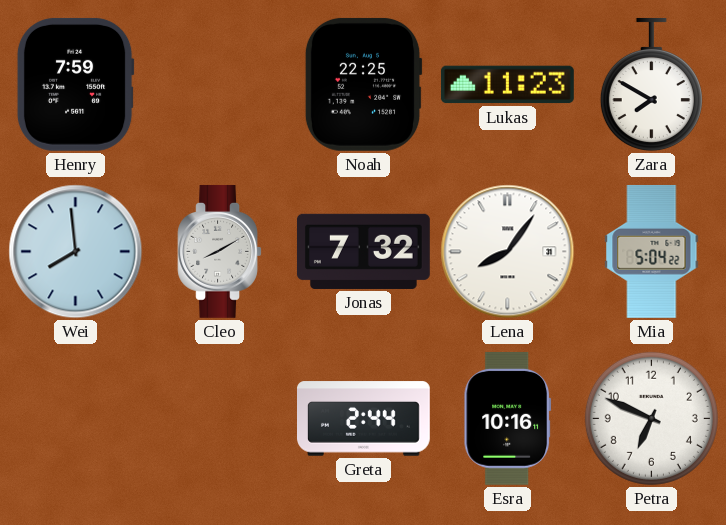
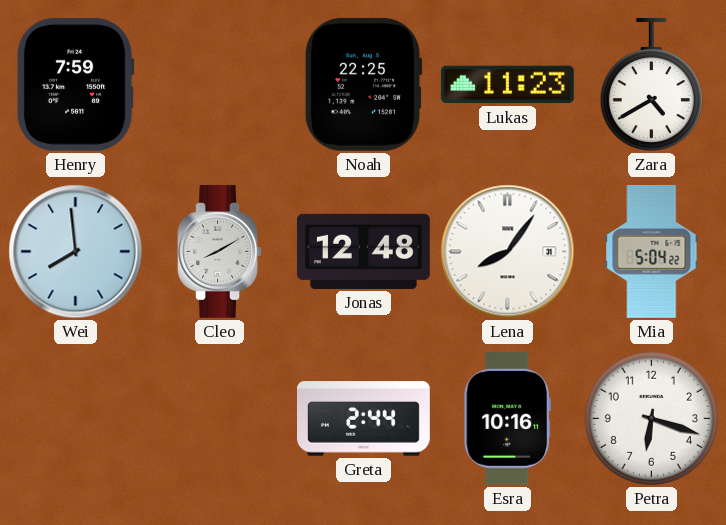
Zara: 7:50 -> 4:40 (651, 85)
Jonas: 7:32 -> 12:48 (363, 251)
Petra: 6:49 -> 6:18 (651, 418)
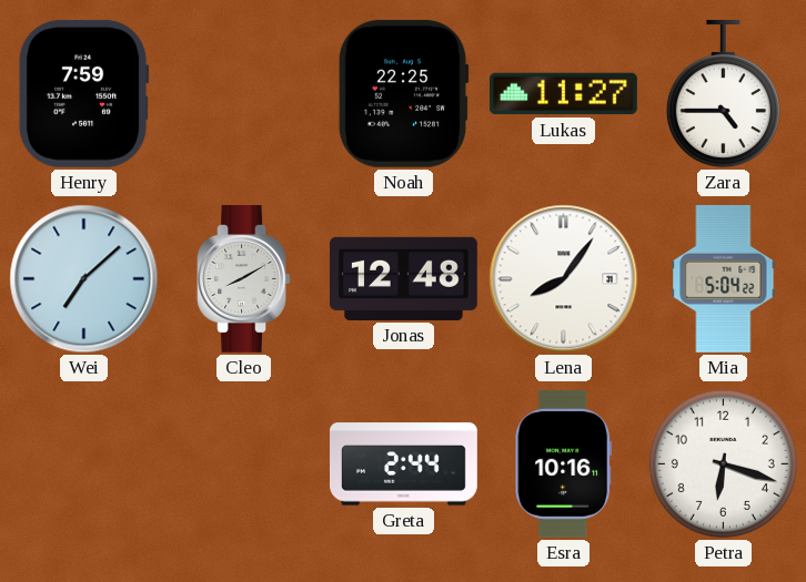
Lukas: 11:23 -> 11:27 (563, 94)
Zara: 4:40 -> 4:45 (723, 94)
Wei: 7:59 -> 7:08 (84, 279)
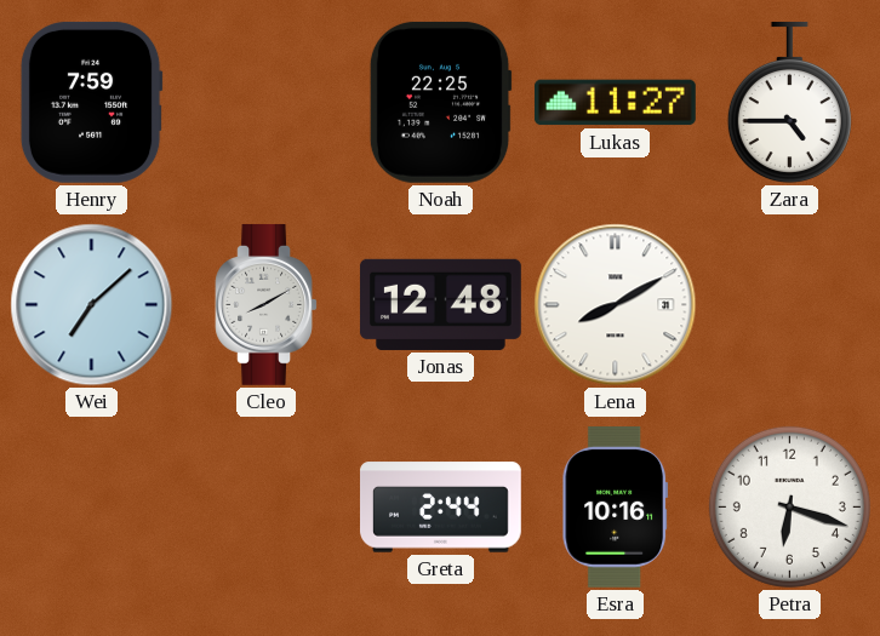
Lena: 8:06 -> 8:10 (616, 305)
Mia: 5:04 -> none (724, 278)
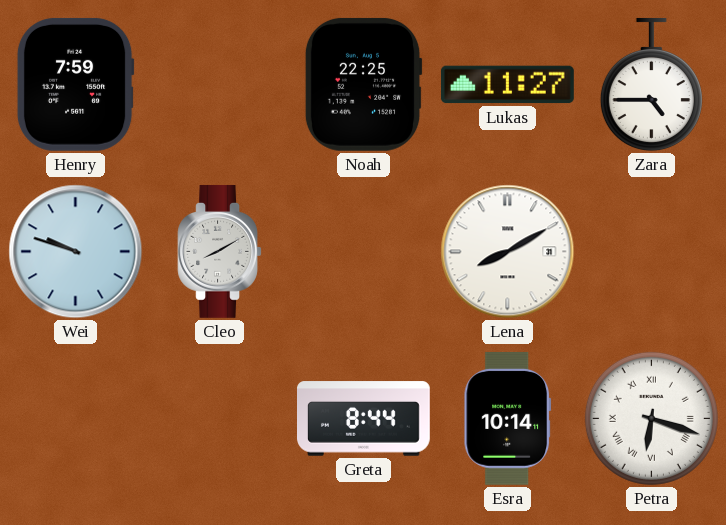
Wei: 7:08 -> 9:48 (76, 252)
Jonas: 12:48 -> none (440, 304)
Greta: 2:44 -> 8:44 (364, 419)
Esra: 10:16 -> 10:14 (508, 418)
Petra numerals: Arabic -> Roman (651, 418)
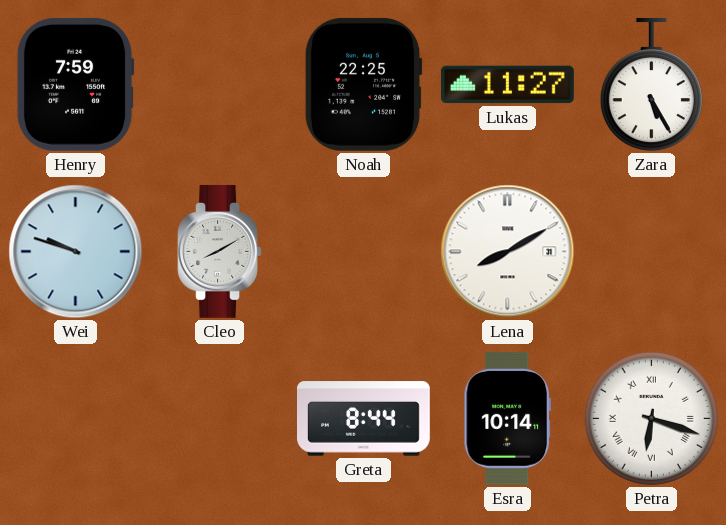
Zara: 4:45 -> 5:25 (651, 85)
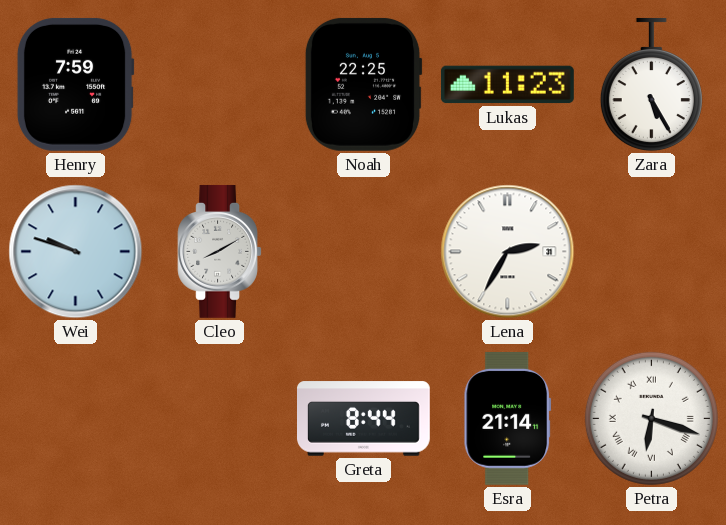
Lukas: 11:27 -> 11:23 (507, 85)
Lena: 8:10 -> 2:35 (508, 252)
Esra: 10:14 -> 21:14 (508, 418)
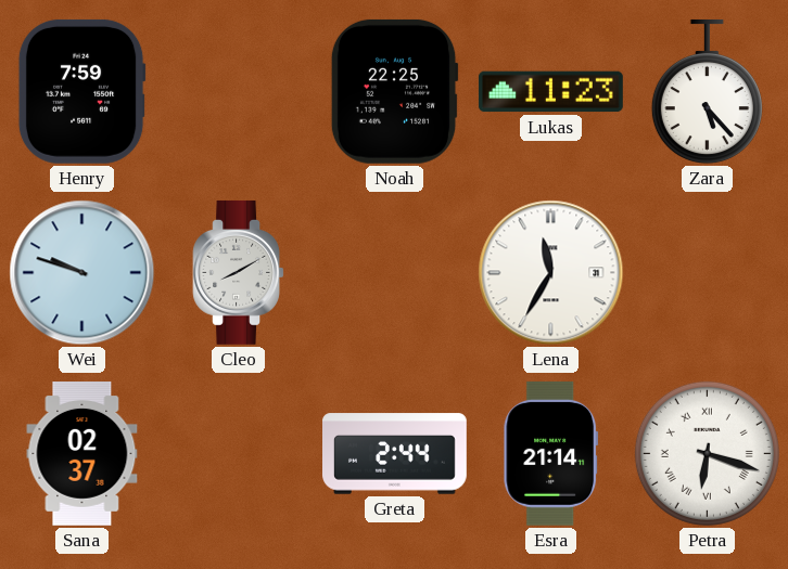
Zara: 5:25 -> 5:23 (707, 92)
Lena: 2:35 -> 11:35 (551, 273)
Sana: none -> 02:37 (82, 454)
Greta: 8:44 -> 2:44 (395, 454)
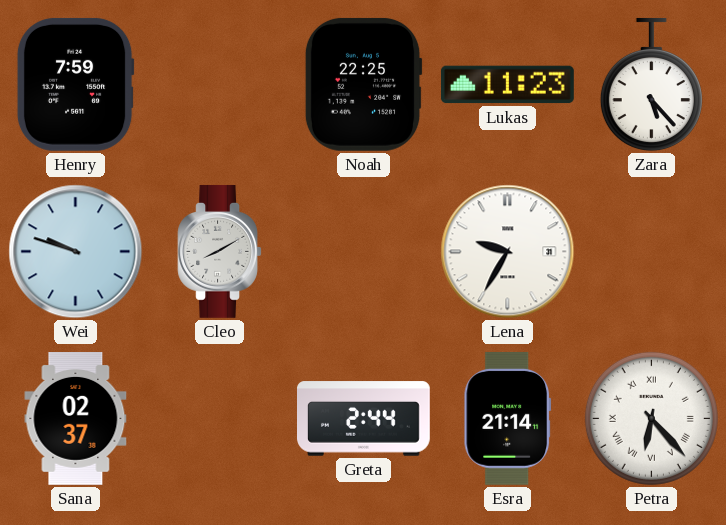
Lena: 11:35 -> 9:35 (508, 252)
Petra: 6:18 -> 6:23 (651, 418)
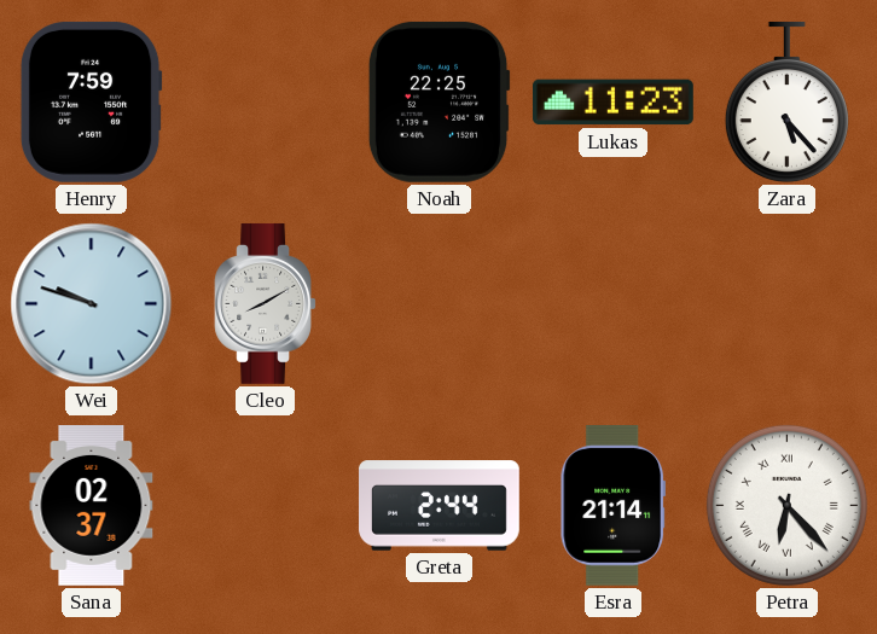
Lena: 9:35 -> none (508, 252)
